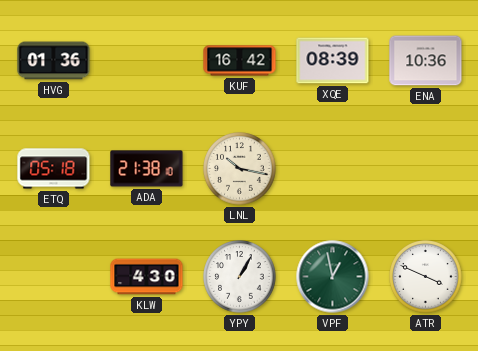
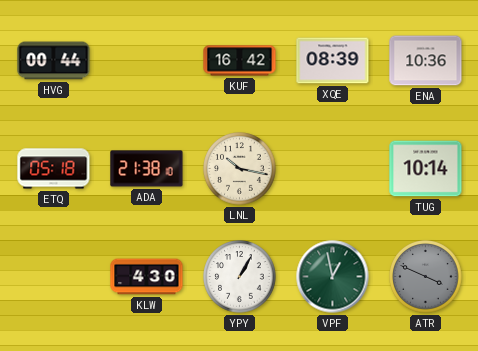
HVG: 01:36 -> 00:44 (54, 61)
TUG: none -> 10:14 (426, 169)
ATR dial: white -> grey (426, 277)
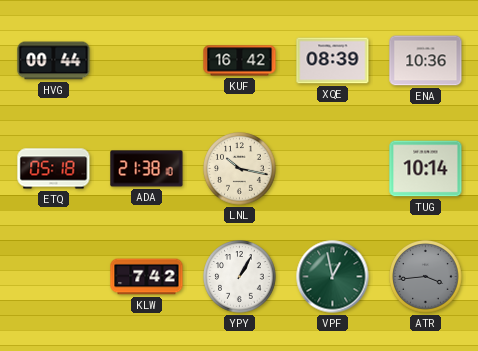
KLW: 4:30 -> 7:42 (147, 277)
ATR: 3:49 -> 3:44 (426, 277)
